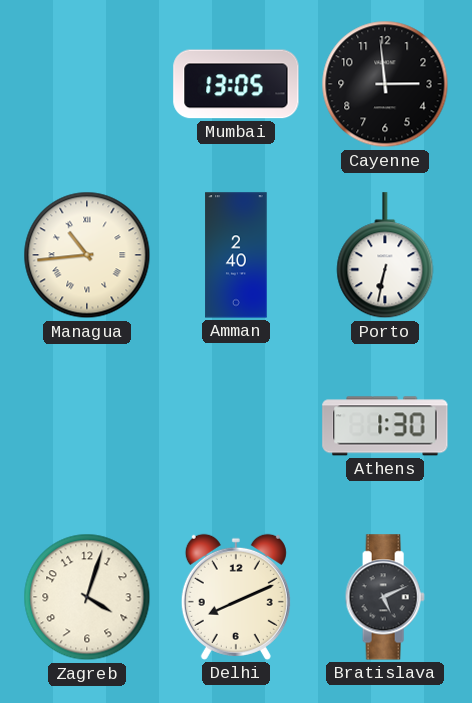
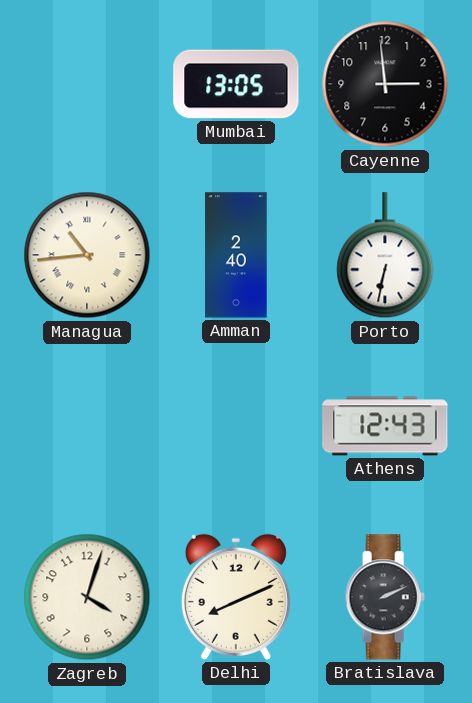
Athens: 1:30 -> 12:43 (385, 426)
Bratislava: 5:11 -> 2:11 (385, 597)
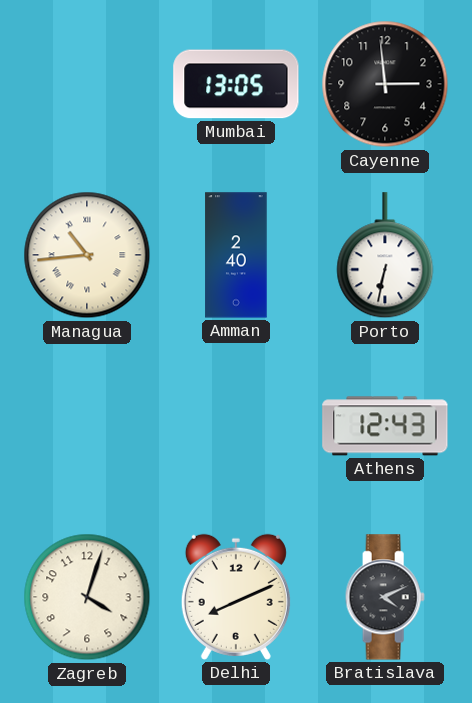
Bratislava: 2:11 -> 4:11 (385, 597)
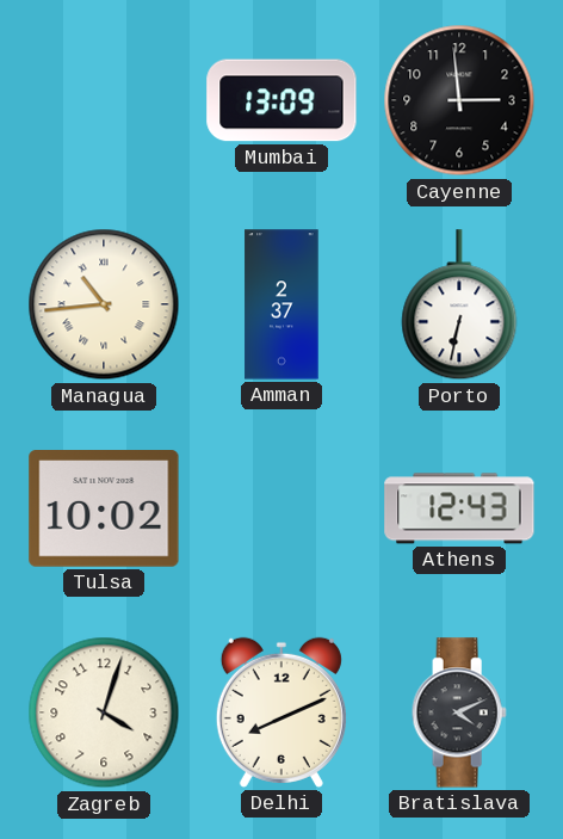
Mumbai: 13:05 -> 13:09 (281, 100)
Amman: 2:40 -> 2:37 (281, 304)
Tulsa: none -> 10:02 (104, 510)
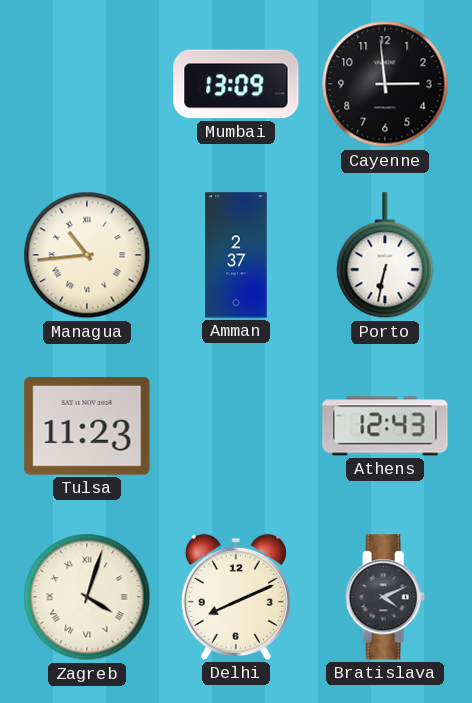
Tulsa: 10:02 -> 11:23 (87, 427)
Zagreb numerals: Arabic -> Roman (87, 597)
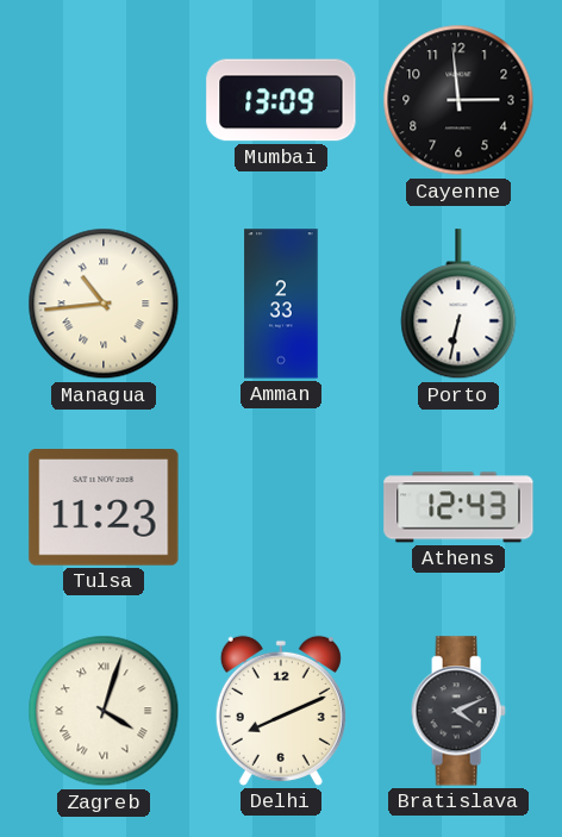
Amman: 2:37 -> 2:33 (281, 304)
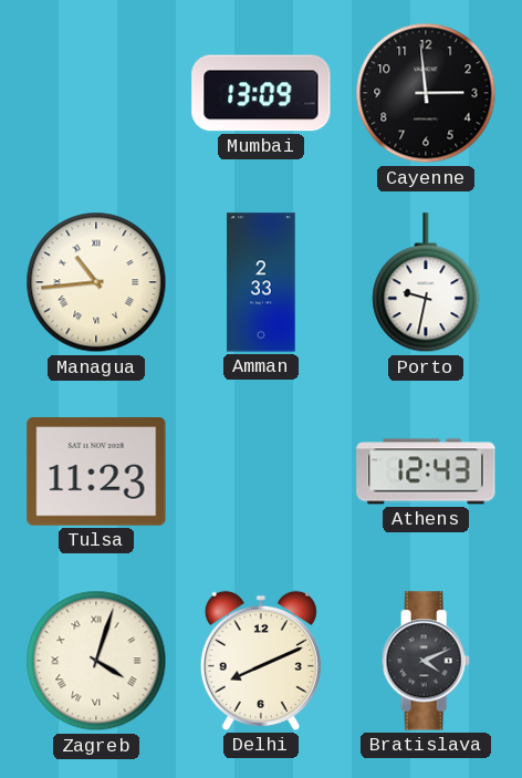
Porto: 6:32 -> 9:32 (426, 283)
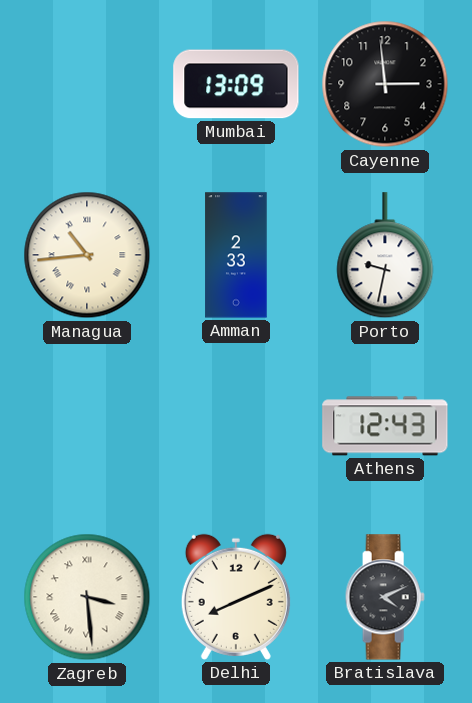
Tulsa: 11:23 -> none (96, 473)
Zagreb: 4:03 -> 3:29 (87, 597)
